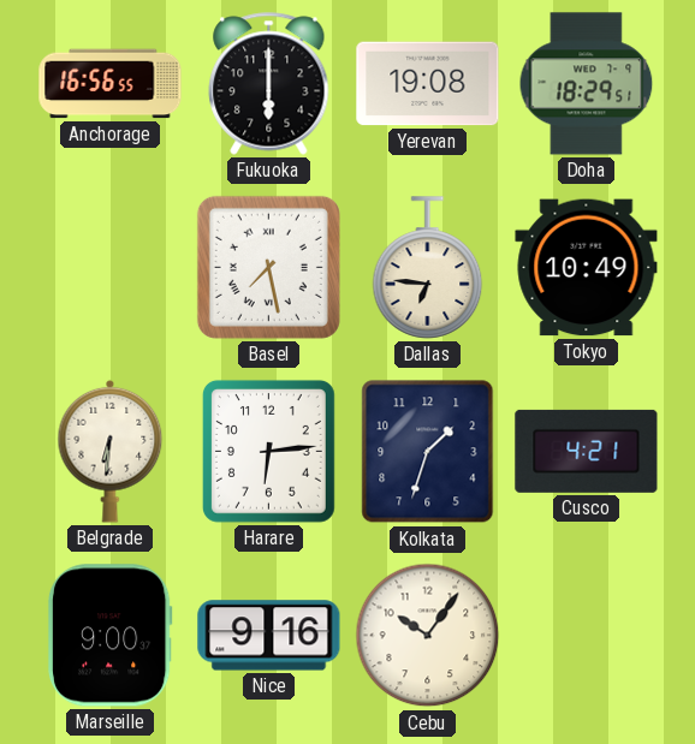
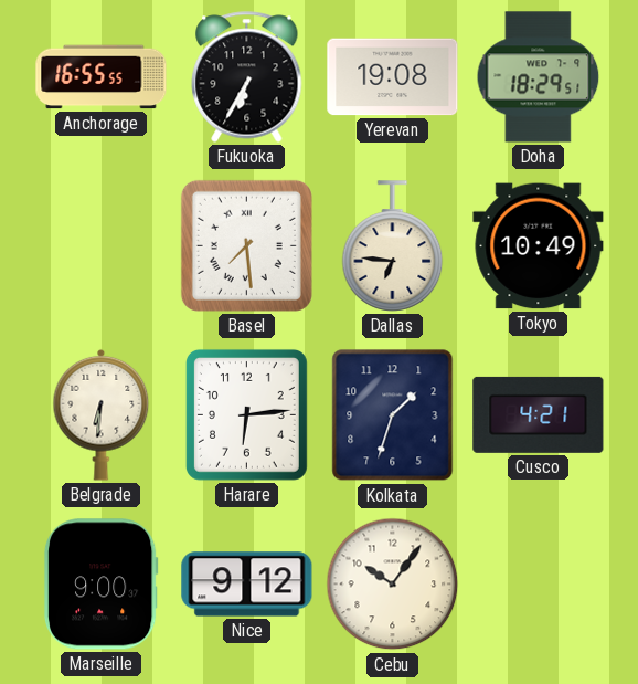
Anchorage: 16:56 -> 16:55 (102, 77)
Fukuoka: 6:00 -> 6:35 (247, 77)
Basel: 7:28 -> 7:29 (246, 245)
Nice: 9:16 -> 9:12 (247, 585)
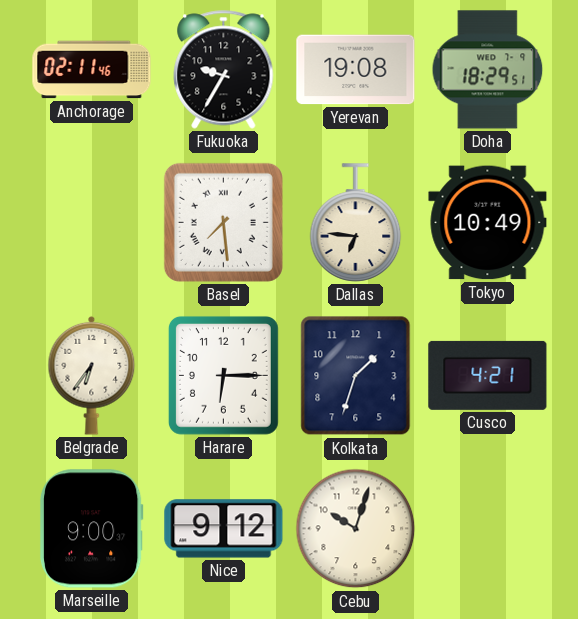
Anchorage: 16:55 -> 02:11 (92, 70)
Fukuoka: 6:35 -> 9:35 (224, 70)
Belgrade: 6:31 -> 6:36 (92, 375)
Harare: 6:14 -> 6:15 (223, 375)
Cebu: 10:06 -> 10:03 (356, 529)
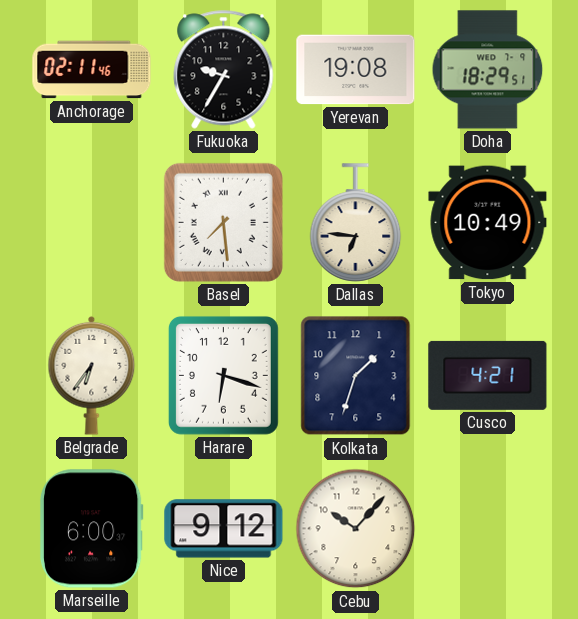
Harare: 6:15 -> 6:18 (223, 375)
Marseille: 9:00 -> 6:00 (91, 529)
Cebu: 10:03 -> 10:07 (356, 529)
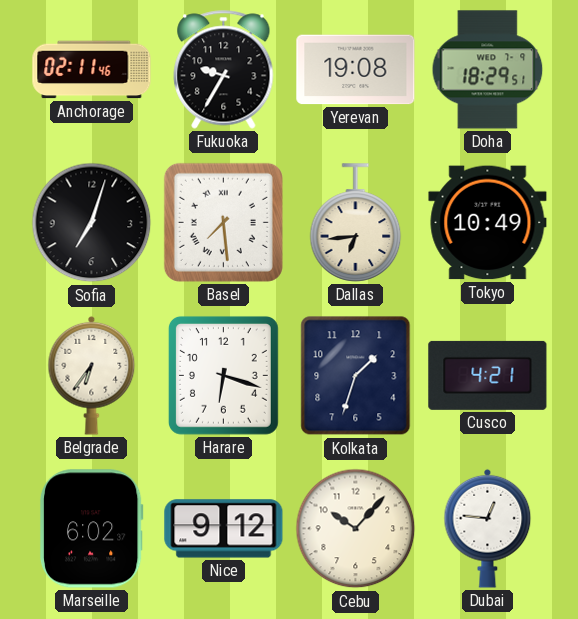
Sofia: none -> 7:03 (92, 223)
Dallas: 6:46 -> 6:44 (356, 223)
Marseille: 6:00 -> 6:02 (91, 529)
Dubai: none -> 12:46 (488, 528)
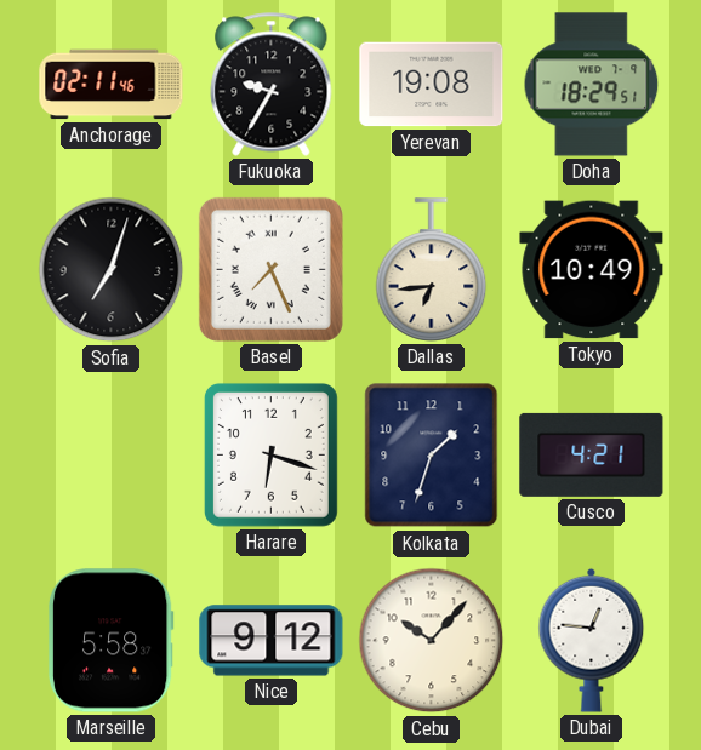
Basel: 7:29 -> 7:26 (270, 269)
Belgrade: 6:36 -> none (92, 375)
Marseille: 6:02 -> 5:58 (110, 641)
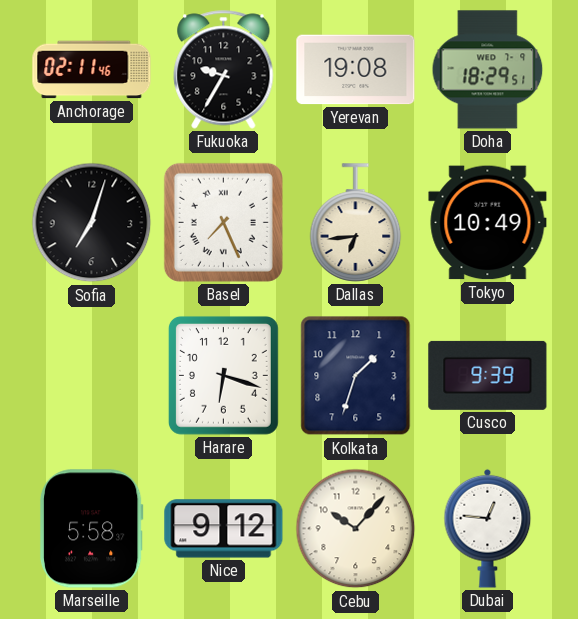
Cusco: 4:21 -> 9:39 (488, 375)
